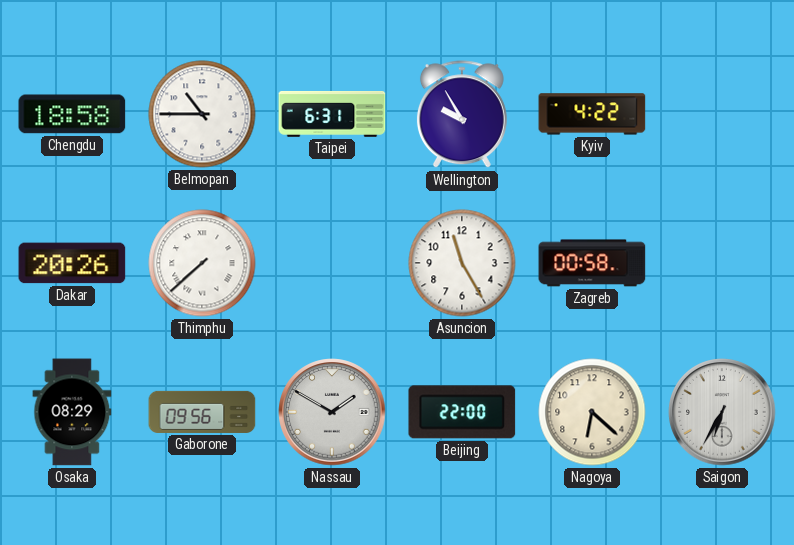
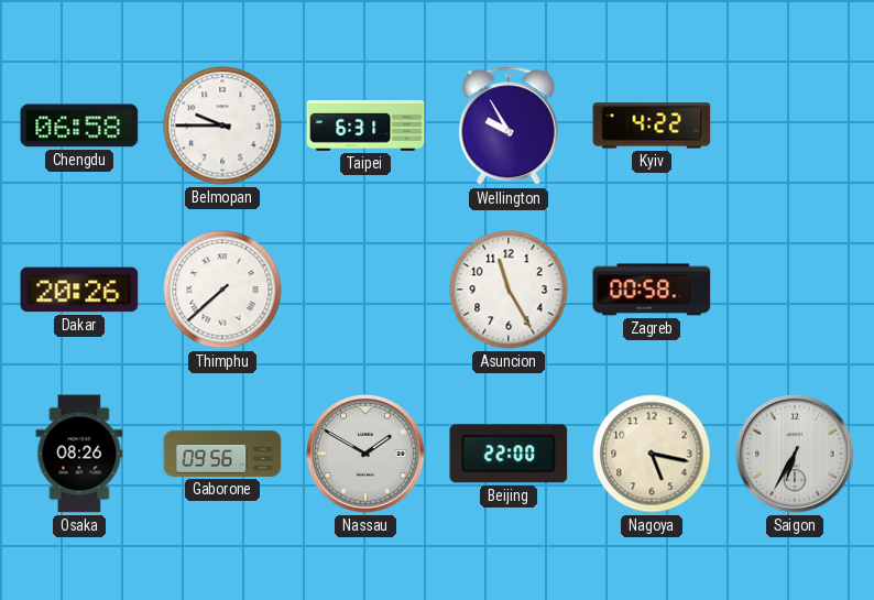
Chengdu: 18:58 -> 06:58 (79, 126)
Belmopan: 10:45 -> 9:45 (222, 126)
Osaka: 08:29 -> 08:26 (79, 454)
Nagoya: 6:22 -> 5:17 (652, 454)
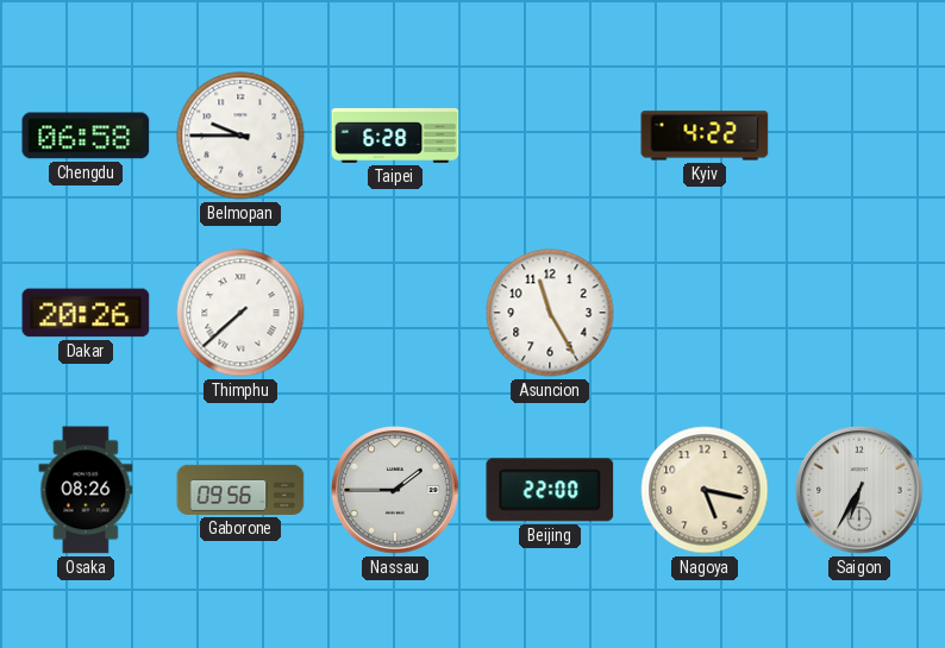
Taipei: 6:31 -> 6:28 (395, 136)
Wellington: 9:55 -> none (509, 127)
Zagreb: 00:58 -> none (652, 290)
Nassau: 1:50 -> 1:45 (395, 490)
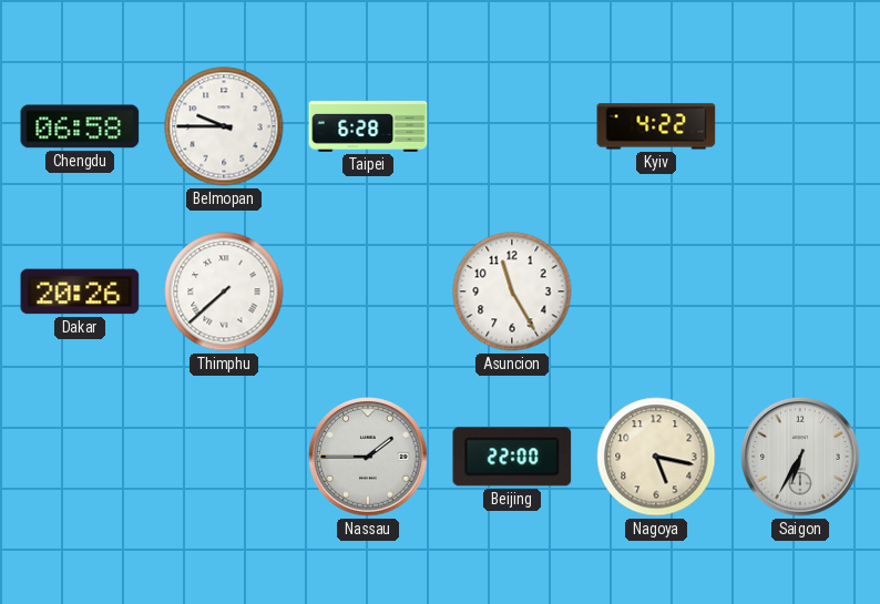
Osaka: 08:26 -> none (86, 490)
Gaborone: 09:56 -> none (240, 490)
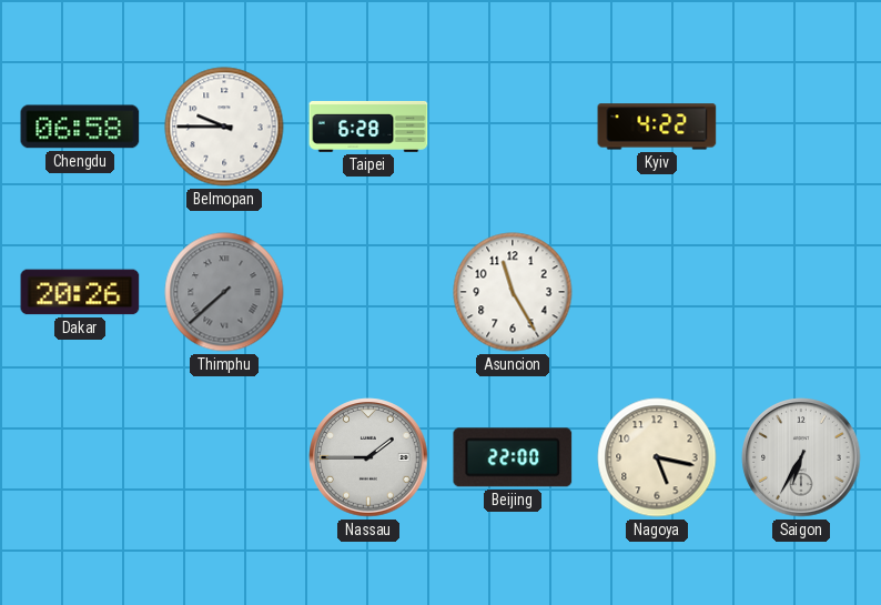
Thimphu dial: white -> grey (224, 292)
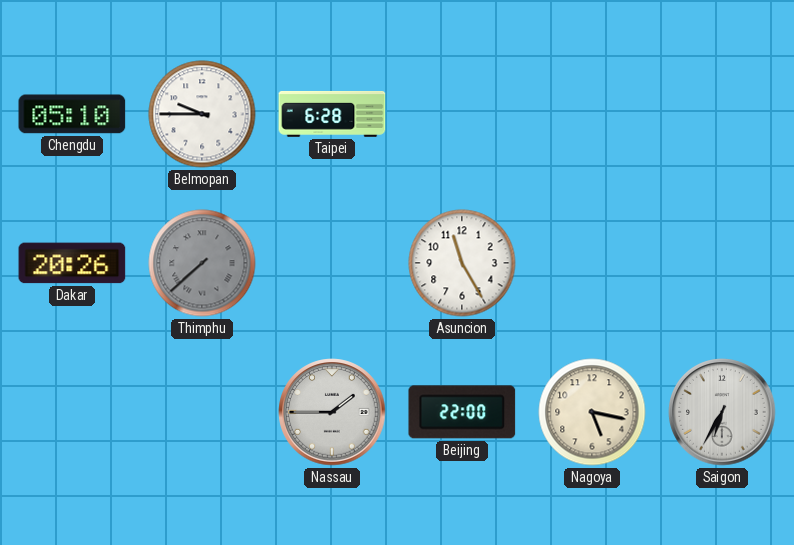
Chengdu: 06:58 -> 05:10 (72, 114)
Kyiv: 4:22 -> none (657, 127)
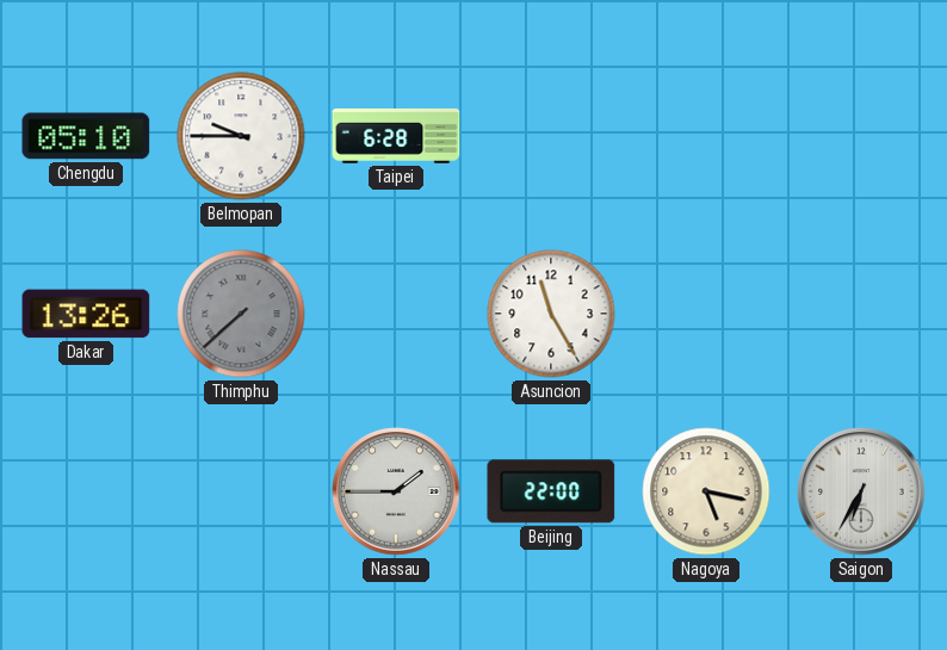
Dakar: 20:26 -> 13:26 (86, 314)
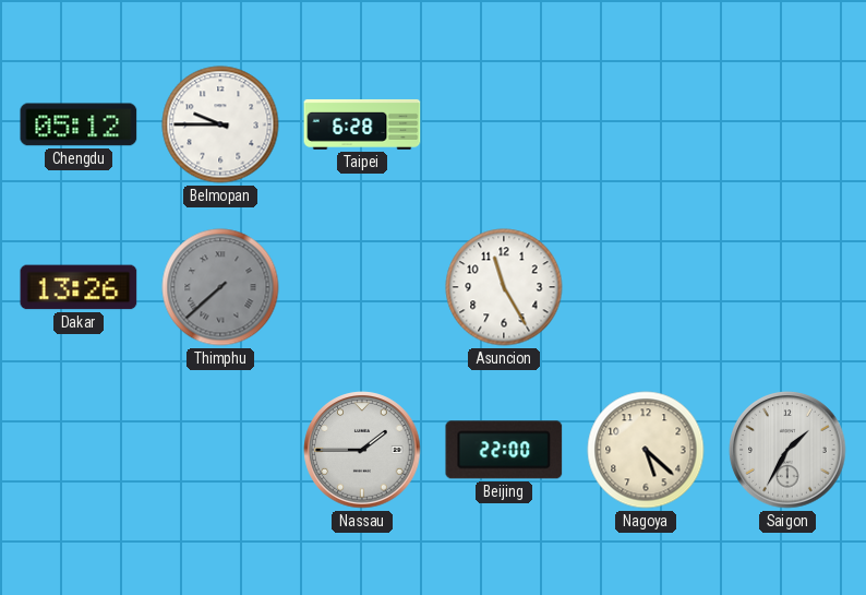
Chengdu: 05:10 -> 05:12 (79, 124)
Nagoya: 5:17 -> 5:22 (646, 450)
Saigon: 6:35 -> 1:35 (787, 450)
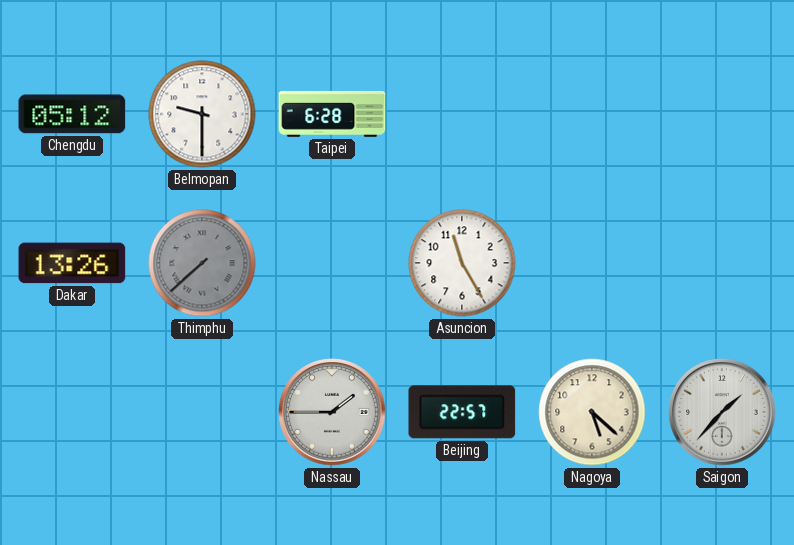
Belmopan: 9:45 -> 9:30 (202, 114)
Beijing: 22:00 -> 22:57 (462, 412)
Saigon: 1:35 -> 1:37 (722, 412)
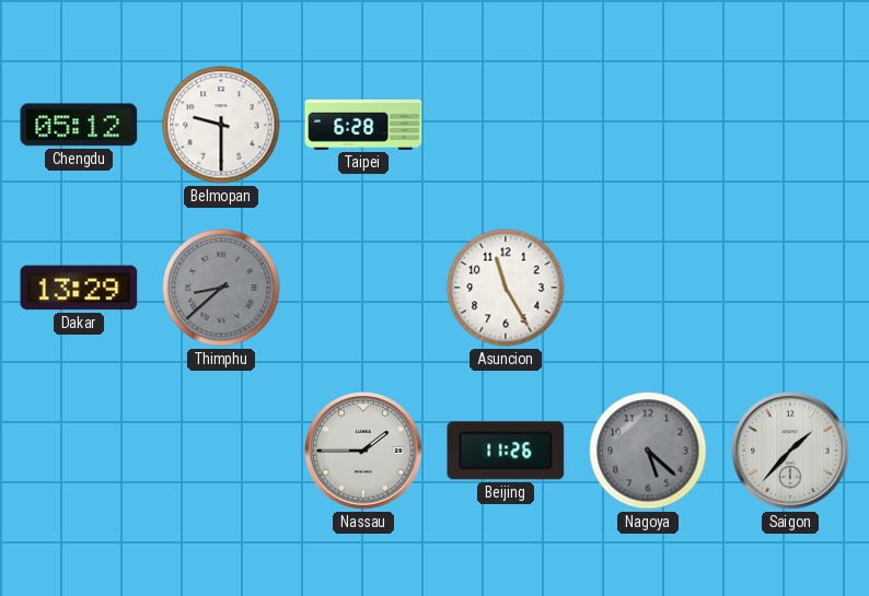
Dakar: 13:26 -> 13:29 (79, 288)
Thimphu: 7:38 -> 8:38 (221, 288)
Beijing: 22:57 -> 11:26 (506, 451)
Nagoya dial: cream -> grey (648, 451)
